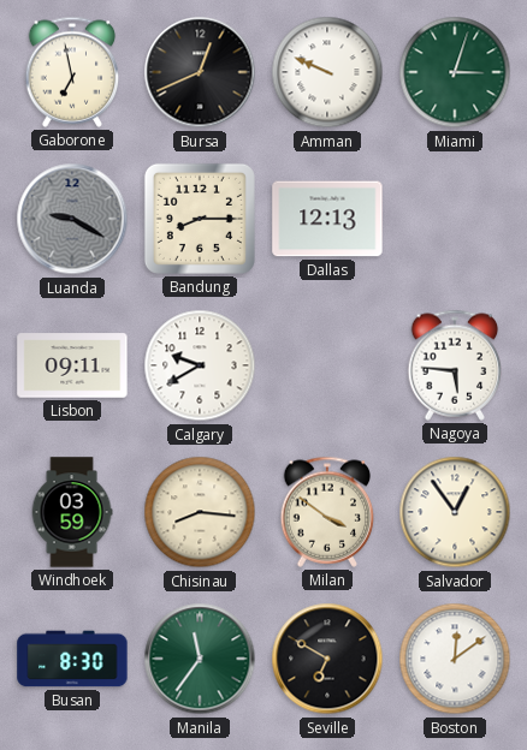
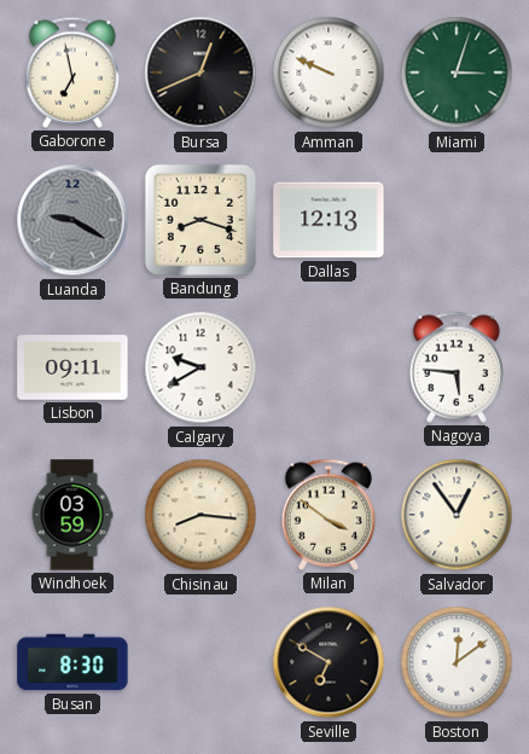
Bandung: 8:15 -> 8:18 (200, 220)
Manila: 11:36 -> none (200, 659)
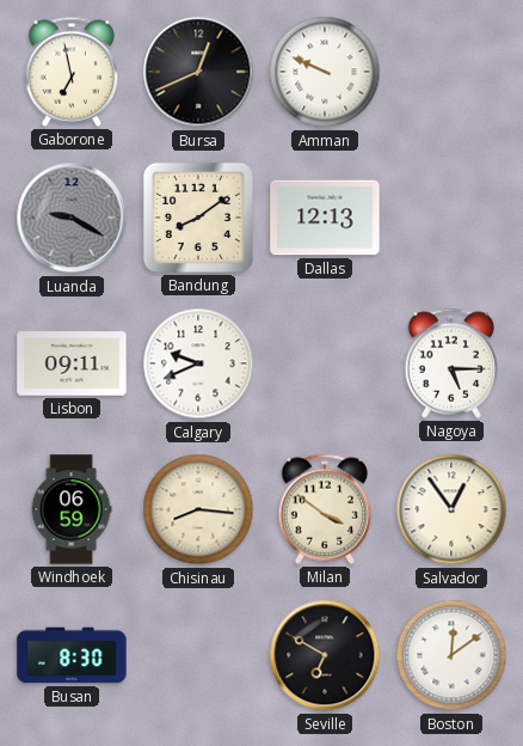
Miami: 3:03 -> none (457, 72)
Bandung: 8:18 -> 8:09 (198, 218)
Calgary: 9:40 -> 9:41 (198, 363)
Nagoya: 5:46 -> 5:15 (451, 363)
Windhoek: 03:59 -> 06:59 (72, 509)
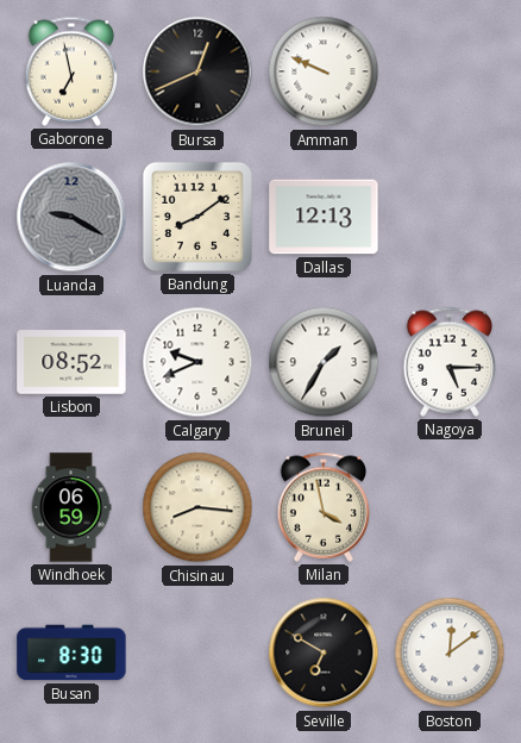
Lisbon: 09:11 -> 08:52 (71, 362)
Brunei: none -> 1:35 (324, 362)
Milan: 3:51 -> 3:58 (324, 507)
Salvador: 12:54 -> none (451, 509)
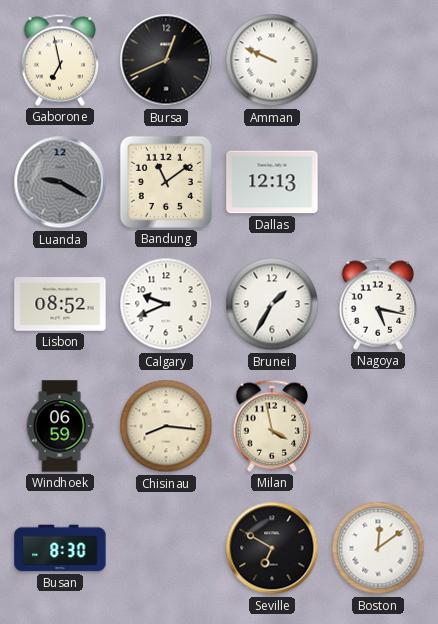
Bandung: 8:09 -> 11:09 (166, 182)
Nagoya: 5:15 -> 5:17 (378, 304)
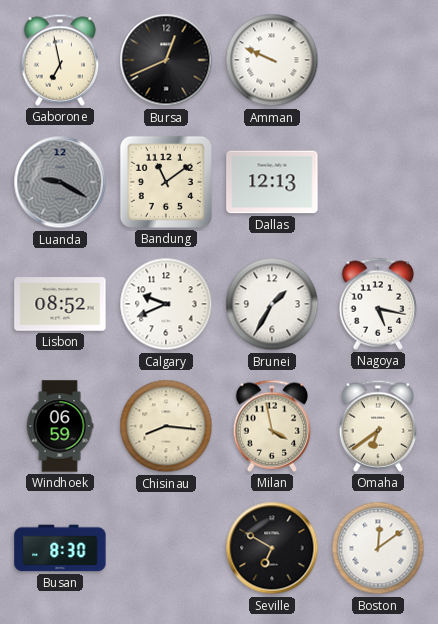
Omaha: none -> 6:39 (378, 426)
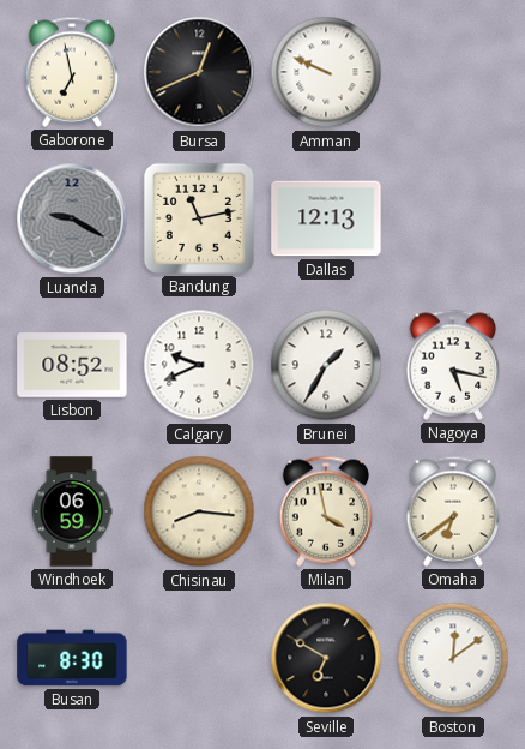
Bandung: 11:09 -> 11:13 (199, 218)
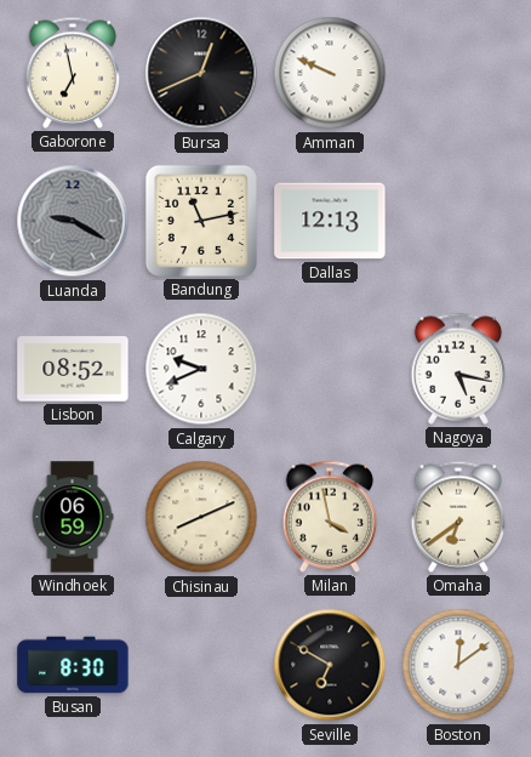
Brunei: 1:35 -> none (326, 365)
Chisinau: 8:16 -> 8:11 (201, 517)
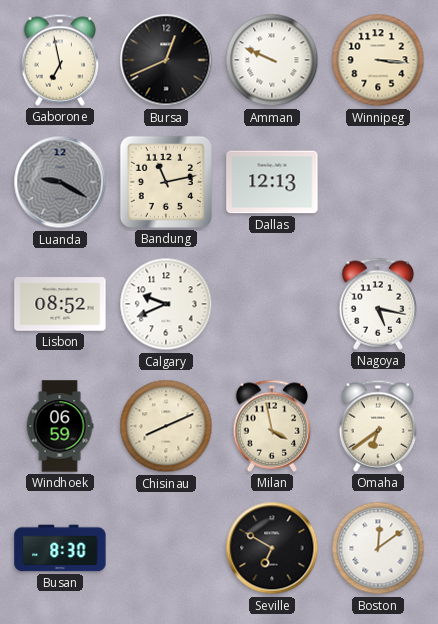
Winnipeg: none -> 3:16 (378, 60)
